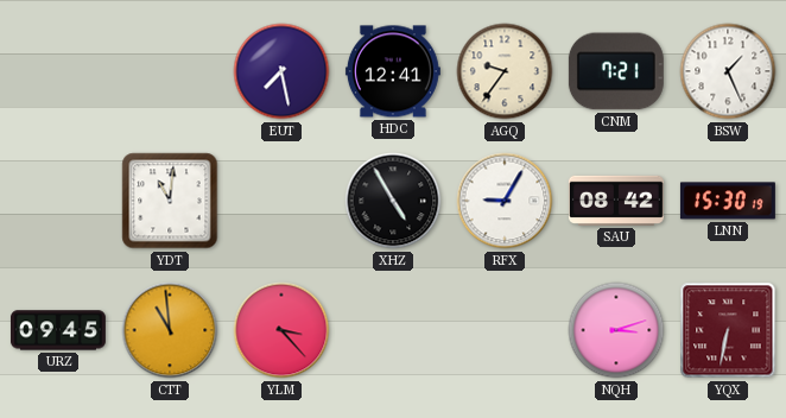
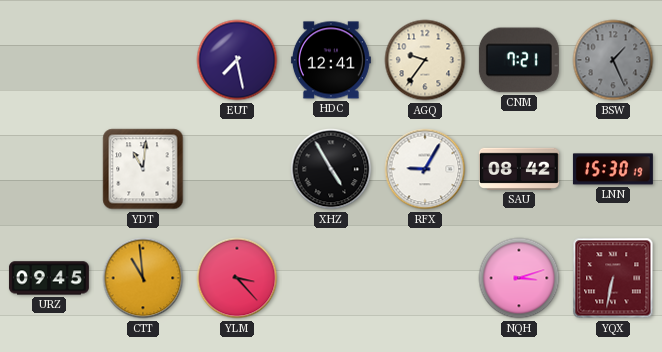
BSW dial: white -> grey (613, 60)
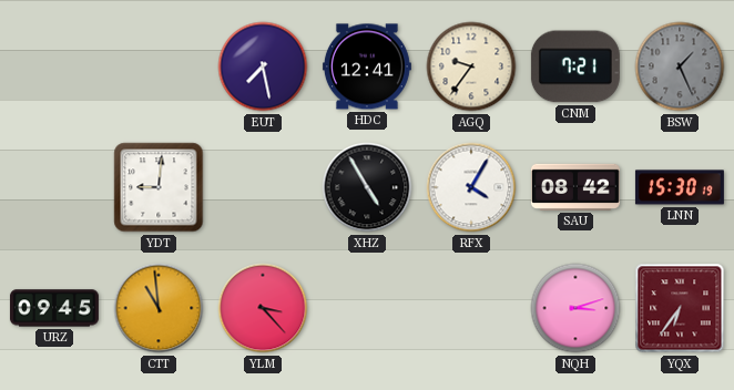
YDT: 11:01 -> 9:01 (159, 187)
RFX: 9:05 -> 4:05 (471, 187)
YQX: 6:32 -> 6:36 (680, 308)
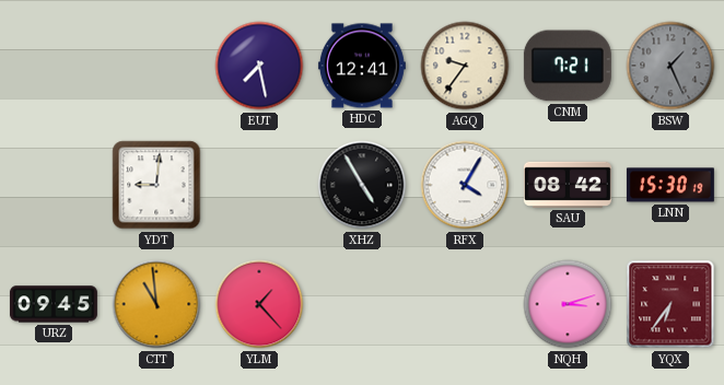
YLM: 3:23 -> 1:23 (259, 304)
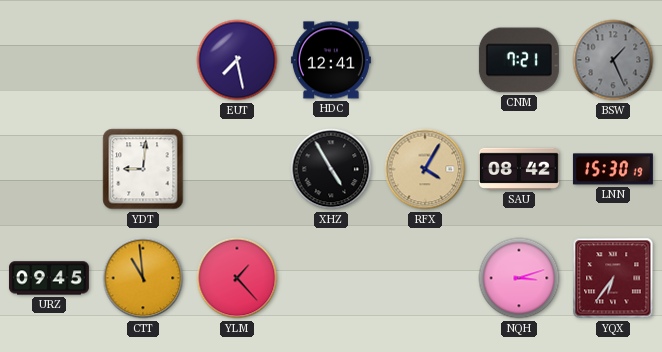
AGQ: 9:36 -> none (465, 66)
RFX dial: white -> champagne (425, 169)
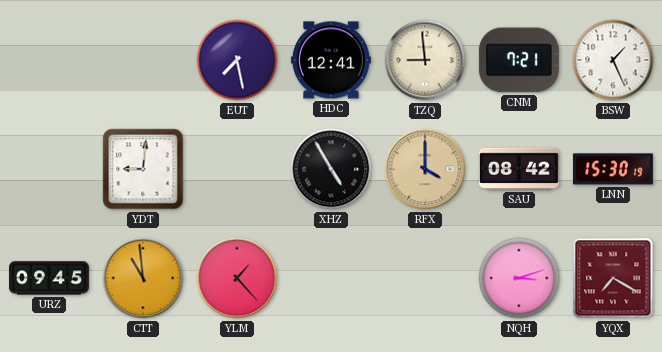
TZQ: none -> 8:59 (425, 60)
BSW dial: grey -> white (613, 60)
RFX: 4:05 -> 4:00 (425, 169)
YQX: 6:36 -> 7:20 (613, 278)
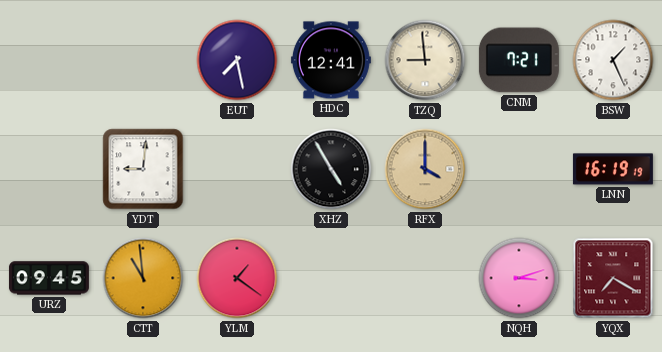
SAU: 08:42 -> none (519, 169)
LNN: 15:30 -> 16:19 (613, 169)
YLM: 1:23 -> 1:21 (237, 278)
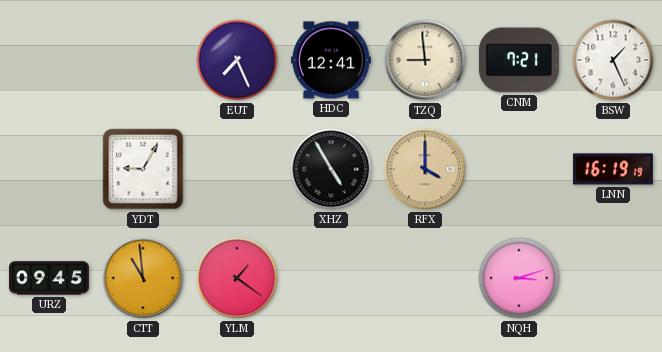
EUT: 7:28 -> 7:26 (237, 60)
YDT: 9:01 -> 9:05 (143, 169)
YQX: 7:20 -> none (613, 278)
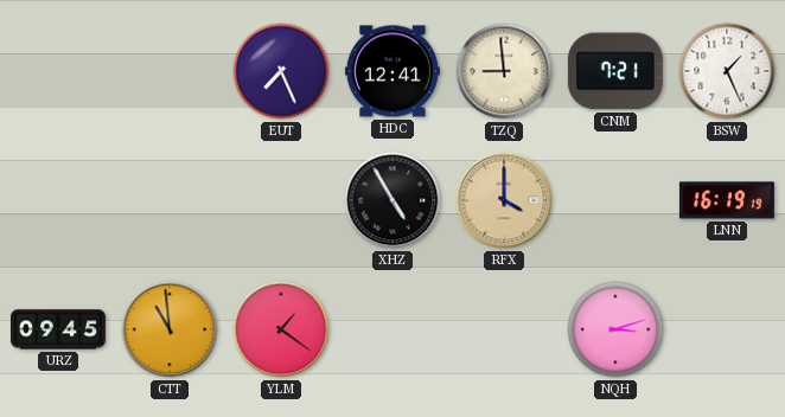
YDT: 9:05 -> none (143, 169)
